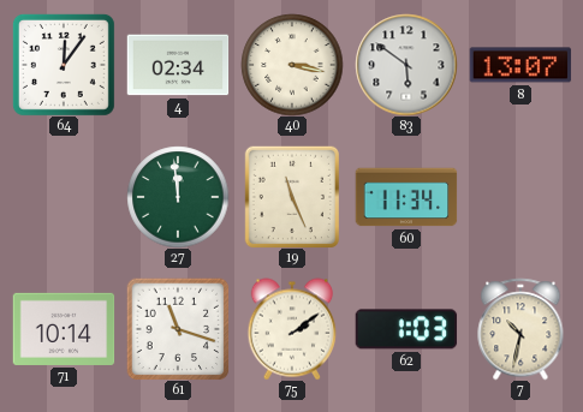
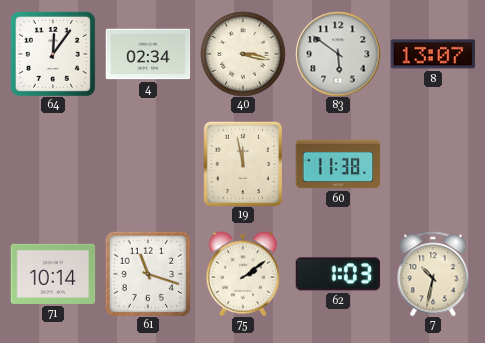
27: 11:59 -> none (178, 197)
19: 11:26 -> 11:58 (242, 164)
60: 11:34 -> 11:38 (338, 164)
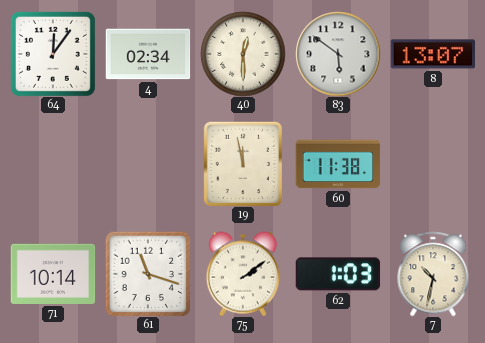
40: 3:17 -> 12:30 (243, 54)
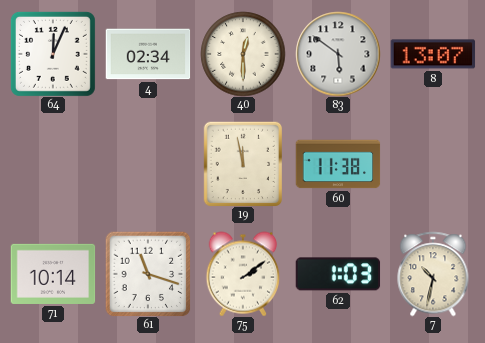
64: 12:06 -> 12:04 (53, 54)
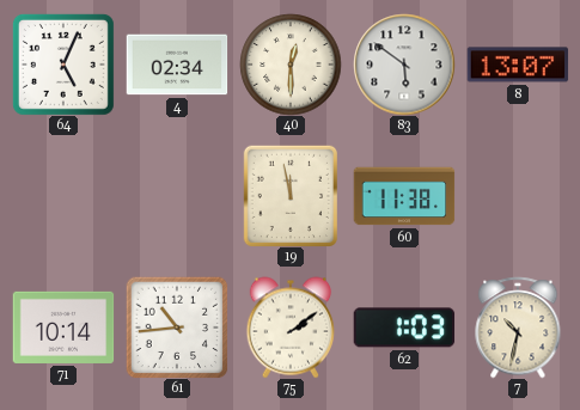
64: 12:04 -> 5:04 (63, 65)
61: 11:18 -> 10:44 (177, 328)
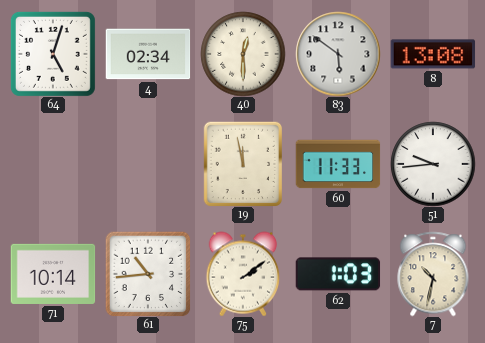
64: 5:04 -> 5:03 (53, 54)
8: 13:07 -> 13:08 (433, 54)
60: 11:38 -> 11:33 (338, 164)
51: none -> 9:44 (433, 164)
